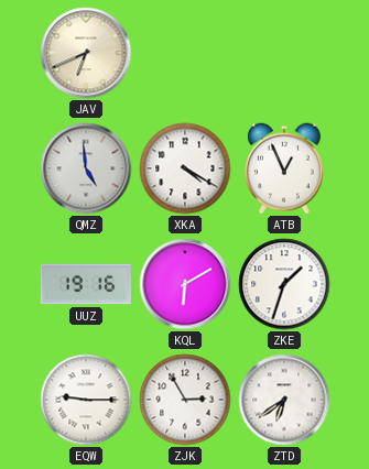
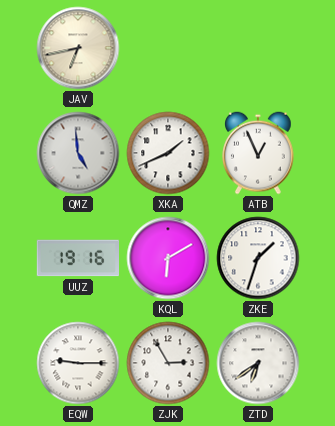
JAV: 6:41 -> 6:43 (78, 48)
XKA: 4:20 -> 1:41 (168, 153)
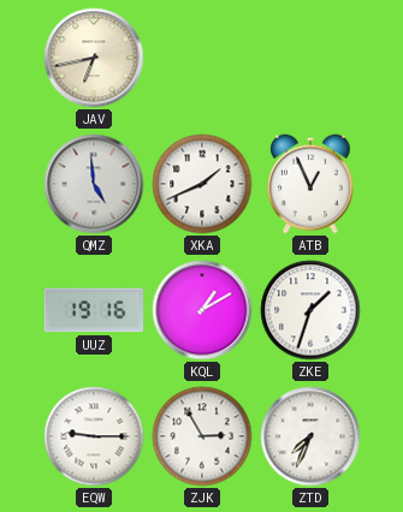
KQL: 6:10 -> 1:10 (202, 310)
ZTD: 6:39 -> 7:34 (310, 436)
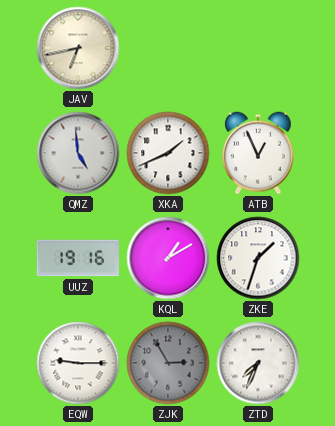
ZJK dial: white -> grey (168, 363)
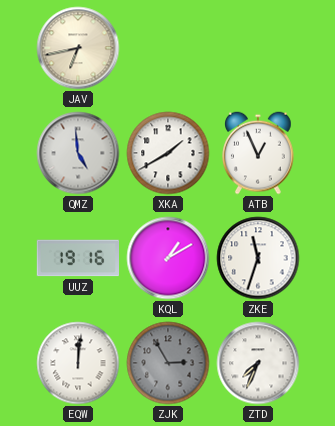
XKA: 1:41 -> 1:40 (168, 153)
ZKE: 1:33 -> 11:33 (258, 258)
EQW: 9:15 -> 12:01 (78, 363)
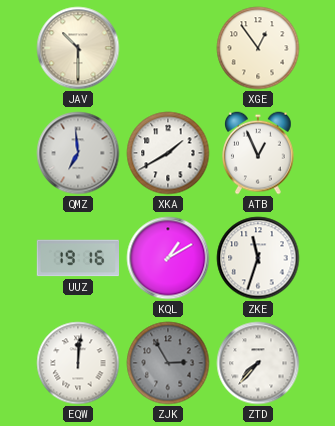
JAV: 6:43 -> 10:30 (78, 48)
XGE: none -> 12:54 (258, 48)
QMZ: 4:59 -> 6:59 (78, 153)
ZTD: 7:34 -> 7:37 (258, 363)
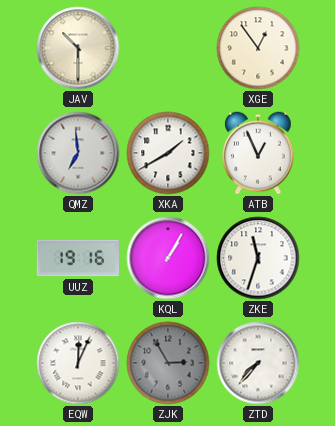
KQL: 1:10 -> 1:05 (168, 258)
EQW: 12:01 -> 12:04 (78, 363)
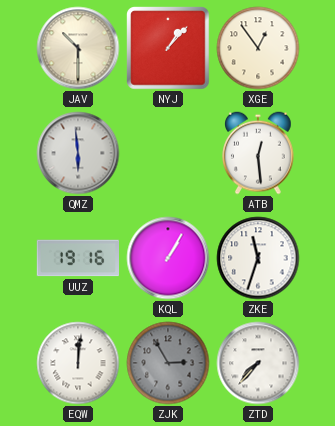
NYJ: none -> 1:07 (168, 48)
QMZ: 6:59 -> 5:59 (78, 153)
XKA: 1:40 -> none (168, 153)
ATB: 12:56 -> 12:29 (259, 153)
EQW: 12:04 -> 12:01 (78, 363)
